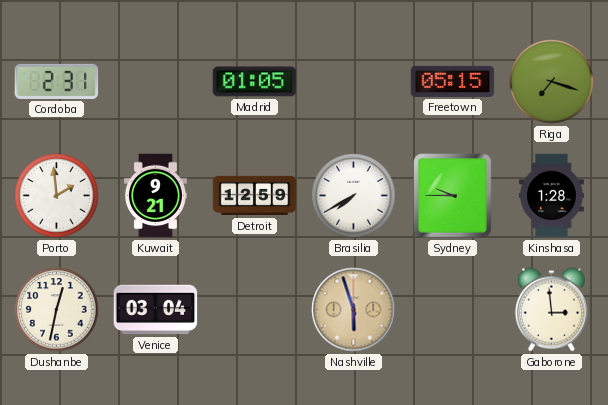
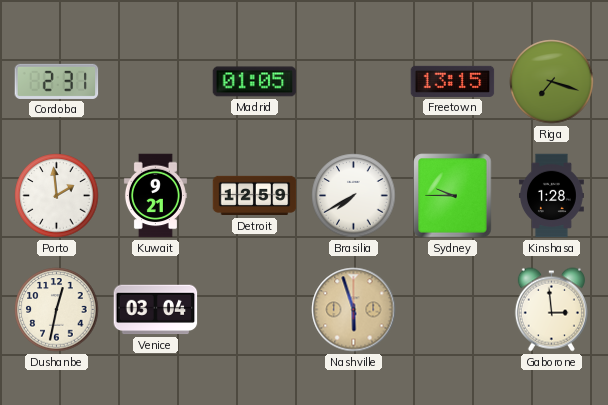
Freetown: 05:15 -> 13:15 (453, 81)
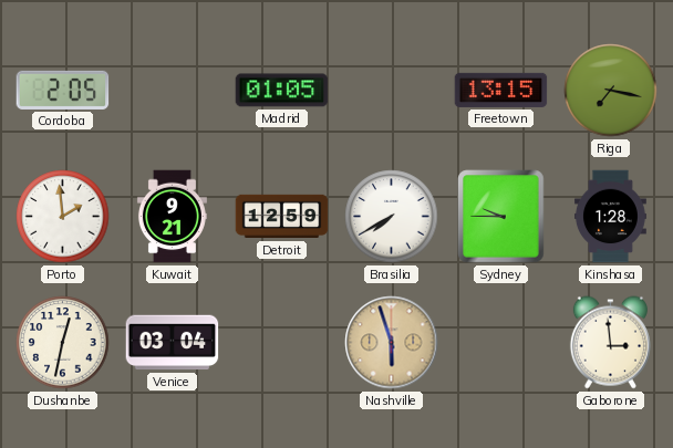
Cordoba: 2:31 -> 2:05 (63, 90)
Riga: 7:18 -> 7:17 (611, 91)
